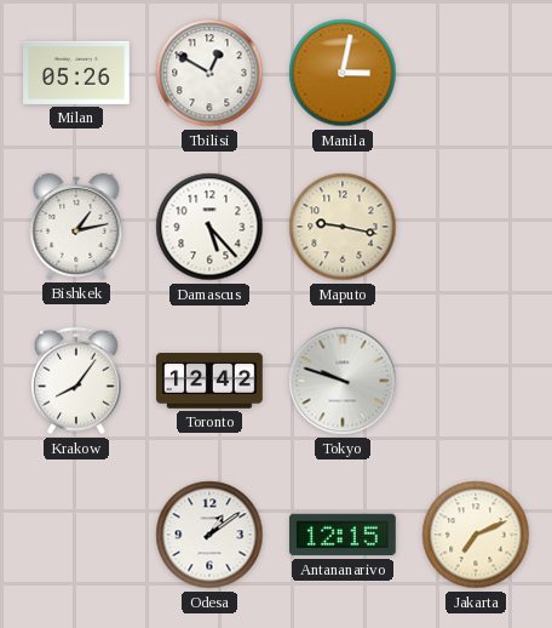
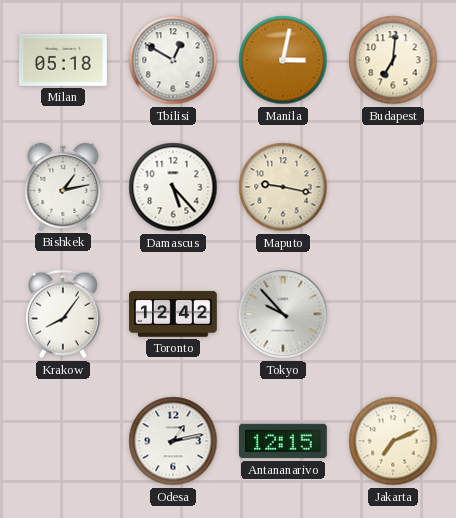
Milan: 05:26 -> 05:18 (64, 60)
Budapest: none -> 7:01 (393, 60)
Tokyo: 9:48 -> 9:53 (283, 314)
Odesa: 1:09 -> 1:13 (173, 441)
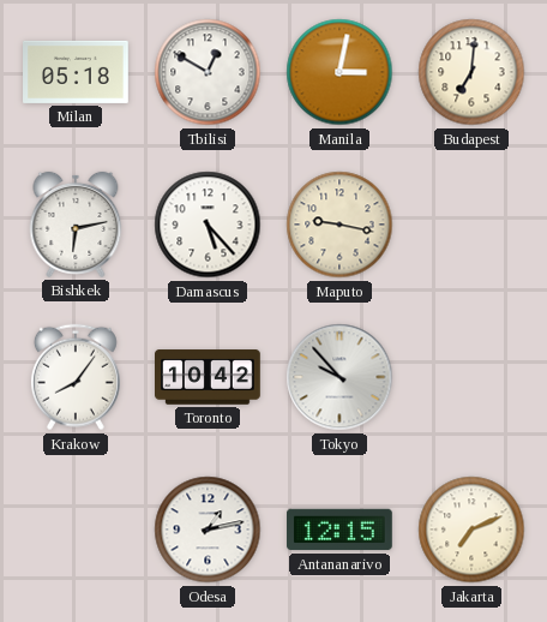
Bishkek: 1:13 -> 6:13 (76, 225)
Toronto: 12:42 -> 10:42 (209, 377)
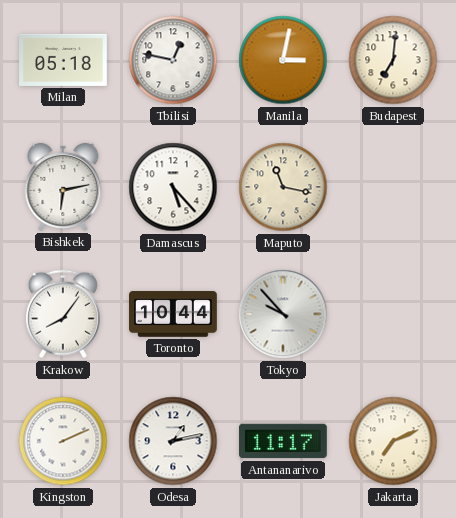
Tbilisi: 12:50 -> 12:47 (173, 60)
Maputo: 9:17 -> 11:17 (283, 187)
Toronto: 10:42 -> 10:44 (174, 314)
Kingston: none -> 2:11 (63, 441)
Antananarivo: 12:15 -> 11:17 (284, 441)
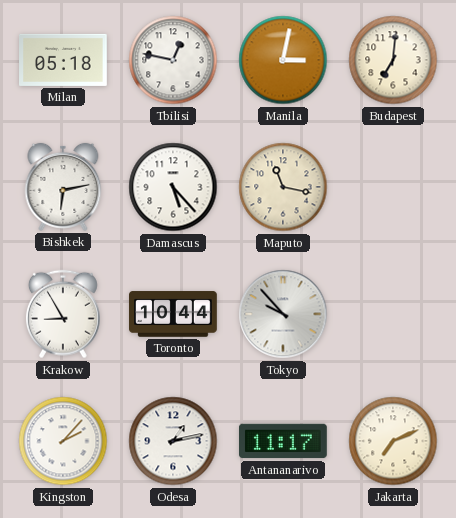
Krakow: 8:06 -> 8:55 (63, 314)
Kingston: 2:11 -> 2:07 (63, 441)
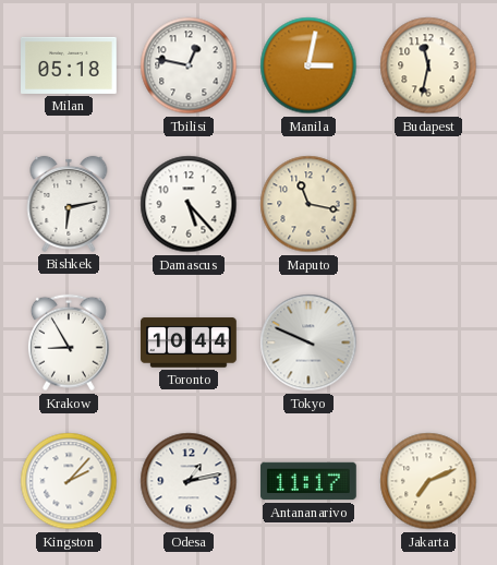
Budapest: 7:01 -> 11:32 (428, 65)
Tokyo: 9:53 -> 9:49 (308, 342)
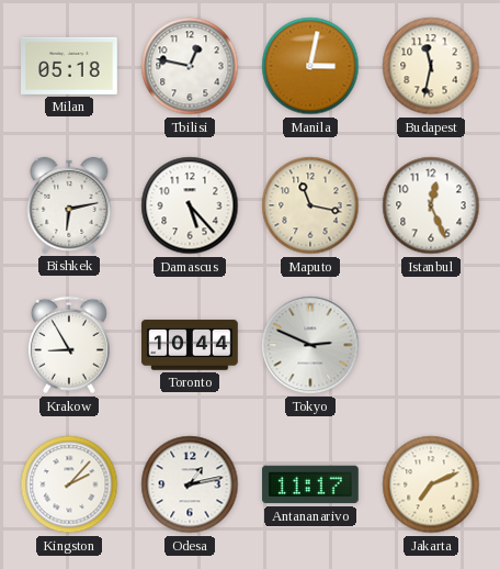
Istanbul: none -> 12:26 (431, 205)
Tokyo: 9:49 -> 2:49 (310, 345)
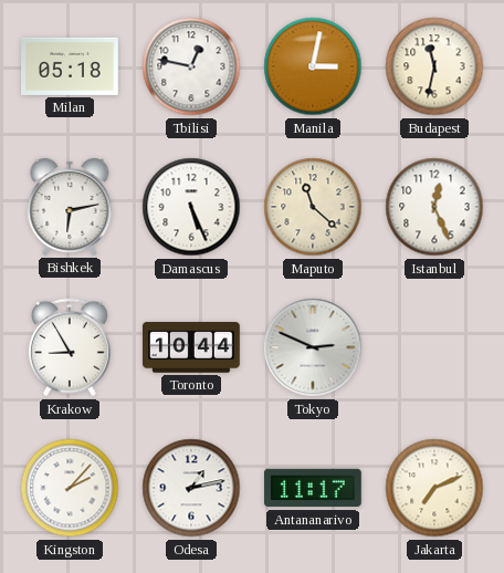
Damascus: 5:23 -> 5:26 (191, 207)
Maputo: 11:17 -> 11:22 (313, 207)
